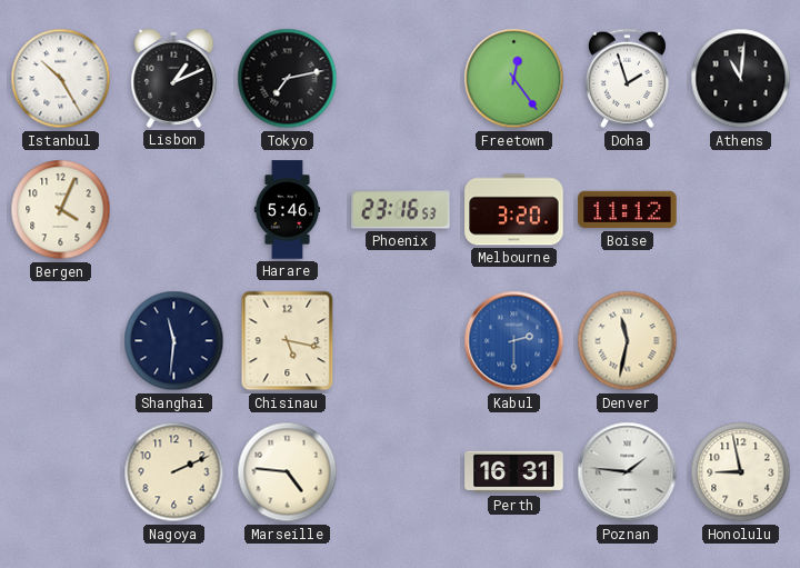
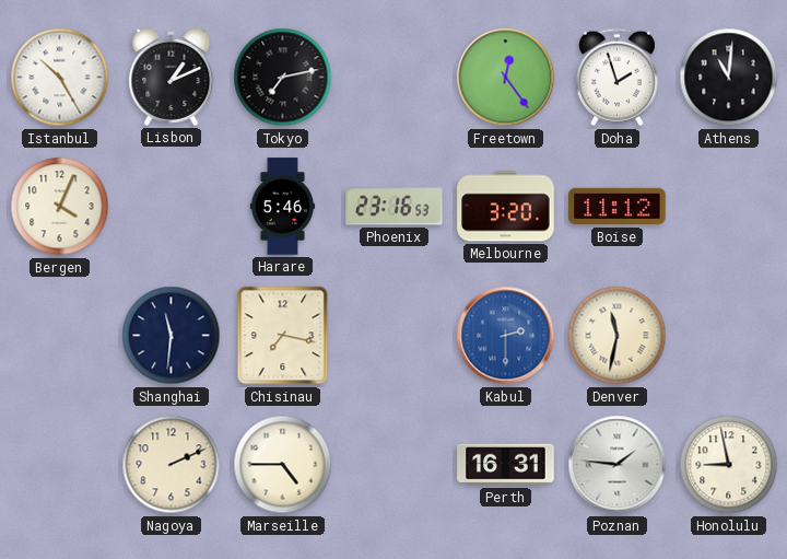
Chisinau: 5:17 -> 7:17 (283, 336)
Marseille: 4:46 -> 4:45 (283, 465)
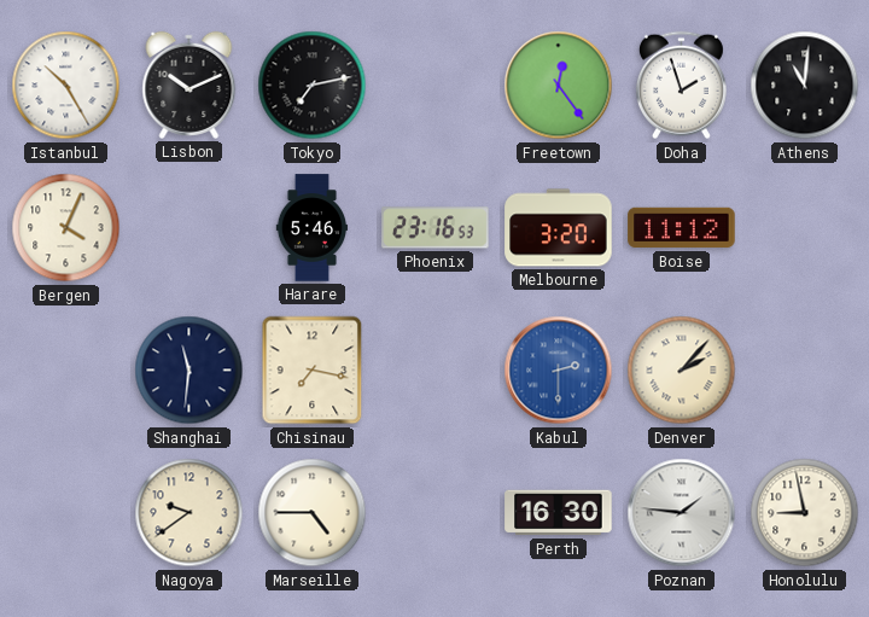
Lisbon: 1:11 -> 10:11 (189, 85)
Denver: 11:32 -> 2:07 (682, 371)
Nagoya: 2:11 -> 9:39 (189, 513)
Perth: 16:31 -> 16:30 (559, 513)
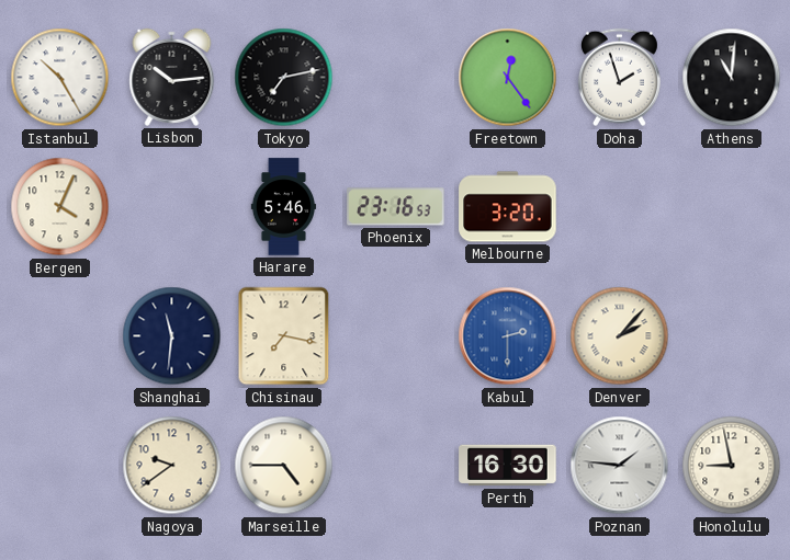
Lisbon: 10:11 -> 10:14 (172, 77)
Boise: 11:12 -> none (682, 228)
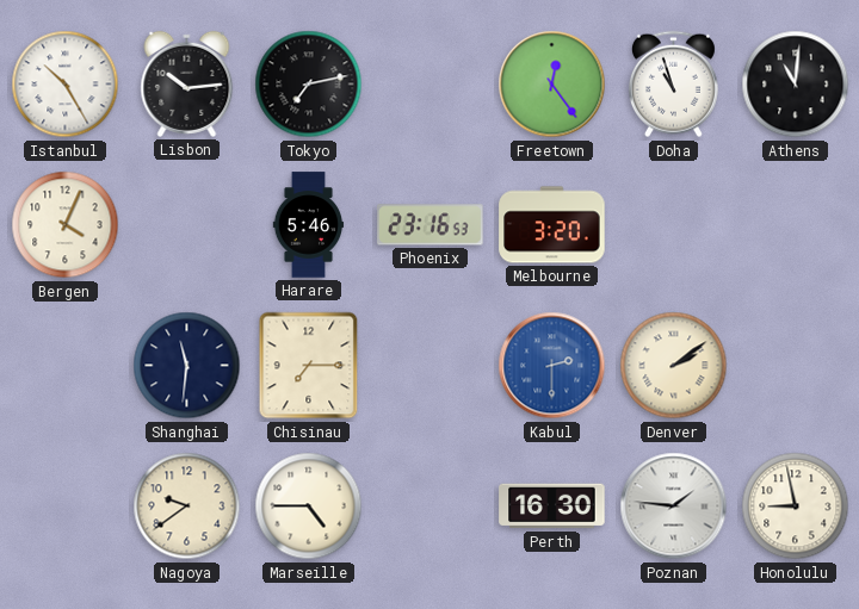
Doha: 1:57 -> 10:57 (673, 85)
Chisinau: 7:17 -> 7:15 (309, 366)
Denver: 2:07 -> 2:09 (674, 366)
